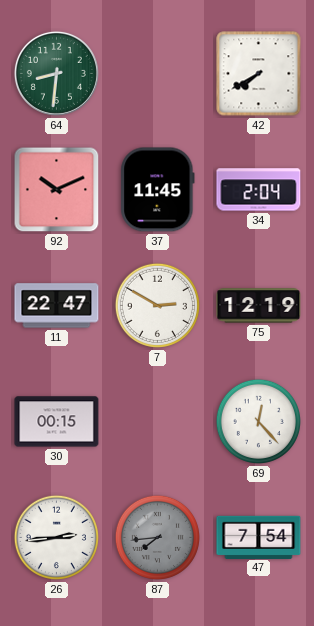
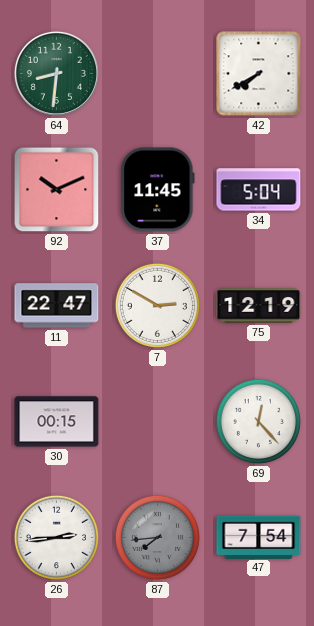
34: 2:04 -> 5:04 (259, 190)
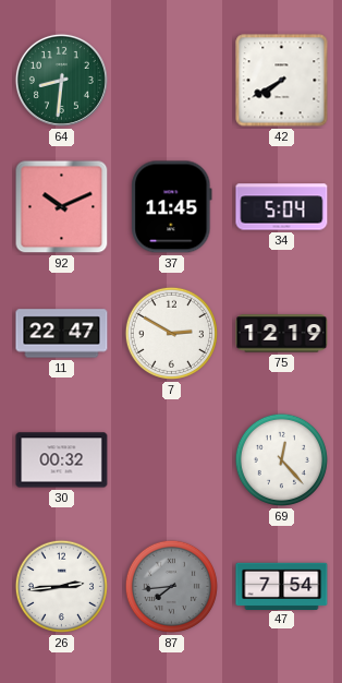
30: 00:15 -> 00:32 (62, 460)
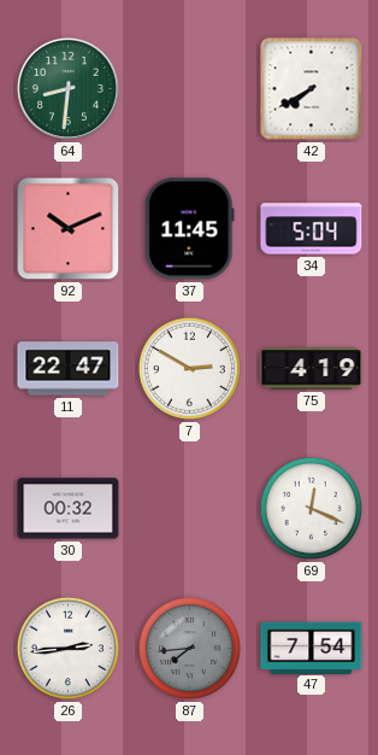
75: 12:19 -> 4:19 (312, 369)
69: 12:23 -> 12:19 (311, 508)
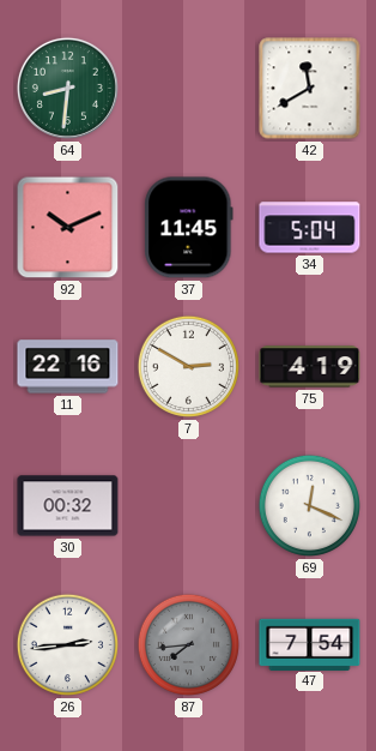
42: 7:40 -> 11:40 (310, 89)
11: 22:47 -> 22:16 (68, 367)
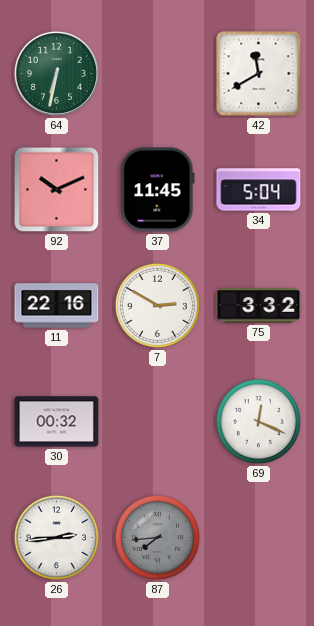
64: 8:31 -> 6:32 (56, 73)
75: 4:19 -> 3:32 (259, 306)
47: 7:54 -> none (310, 644)
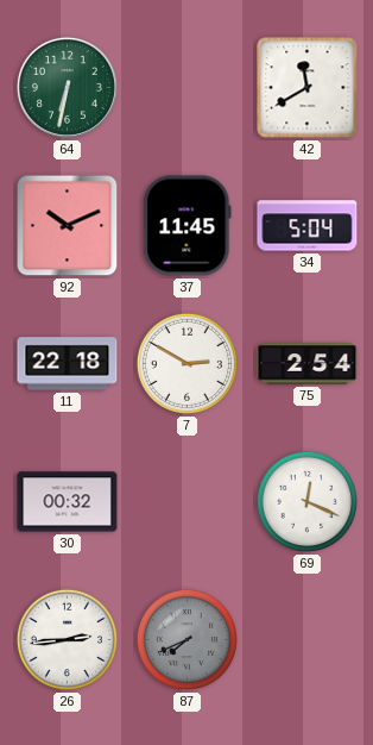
11: 22:16 -> 22:18 (68, 364)
75: 3:32 -> 2:54 (308, 364)
87: 7:44 -> 7:41 (186, 639)
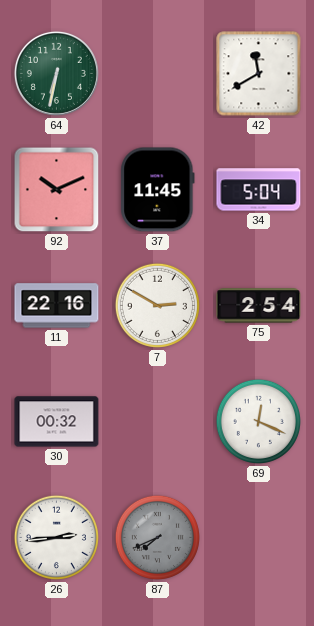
11: 22:18 -> 22:16 (57, 306)
